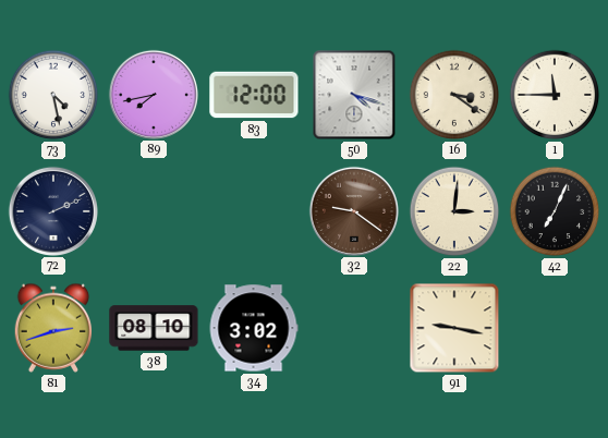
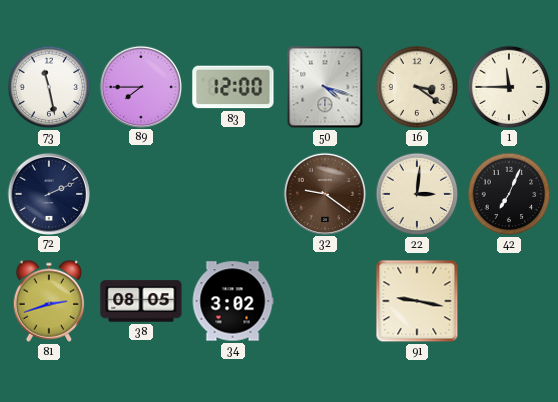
73: 4:28 -> 11:28 (49, 87)
89: 7:43 -> 7:45 (140, 86)
38: 08:10 -> 08:05 (141, 301)
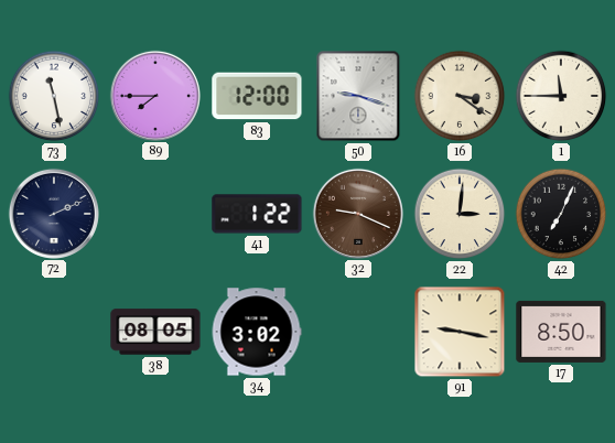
50: 4:18 -> 9:18 (358, 96)
41: none -> 1:22 (257, 214)
32: 9:21 -> 9:19 (357, 213)
81: 2:42 -> none (49, 301)
17: none -> 8:50 (561, 332)
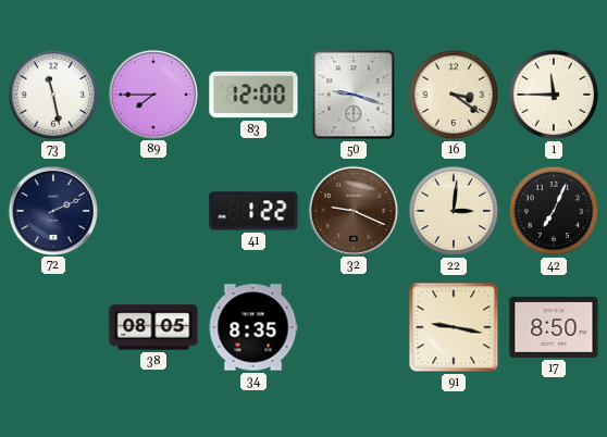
34: 3:02 -> 8:35 (253, 327)
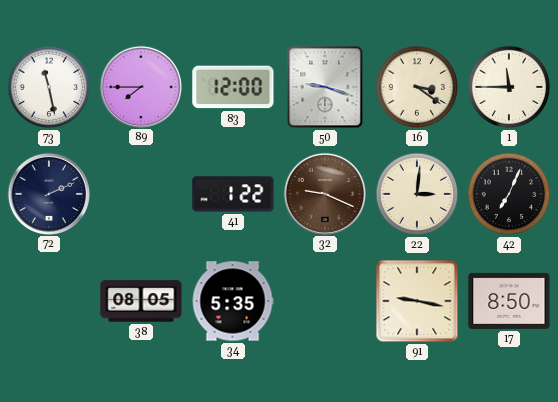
34: 8:35 -> 5:35 (233, 301)
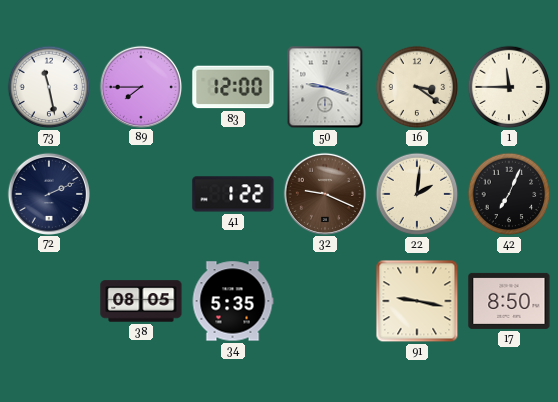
22: 3:01 -> 2:01 (417, 194)
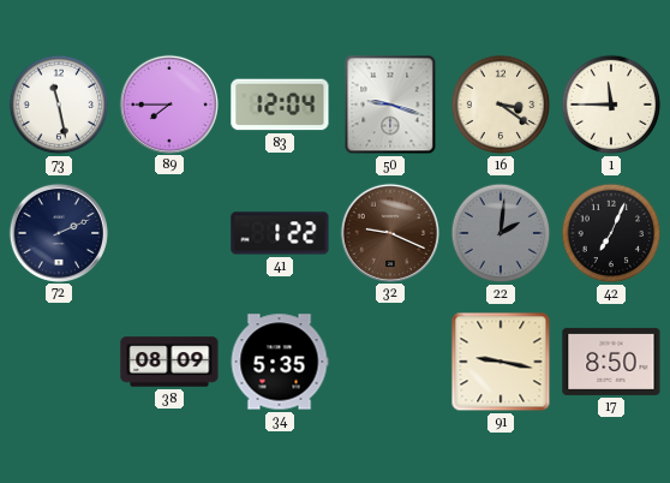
83: 12:00 -> 12:04 (280, 105)
22 dial: cream -> grey (501, 233)
38: 08:05 -> 08:09 (169, 362)
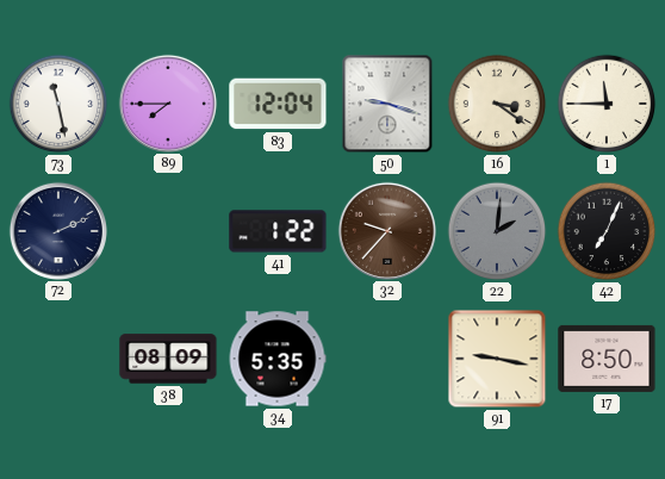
32: 9:19 -> 9:37 (386, 230)
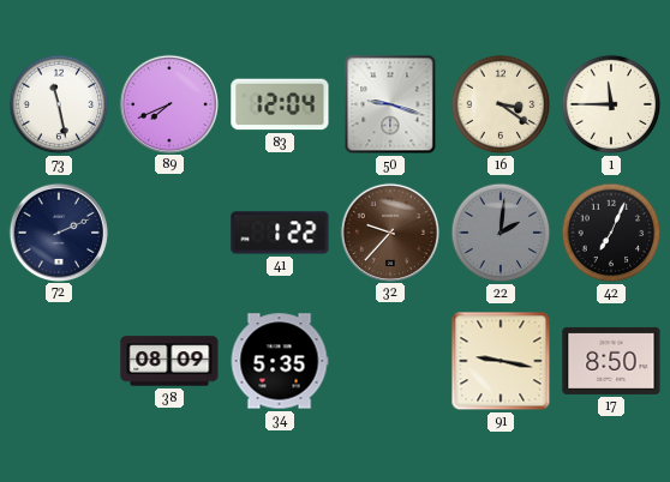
89: 7:45 -> 7:41 (168, 103)
